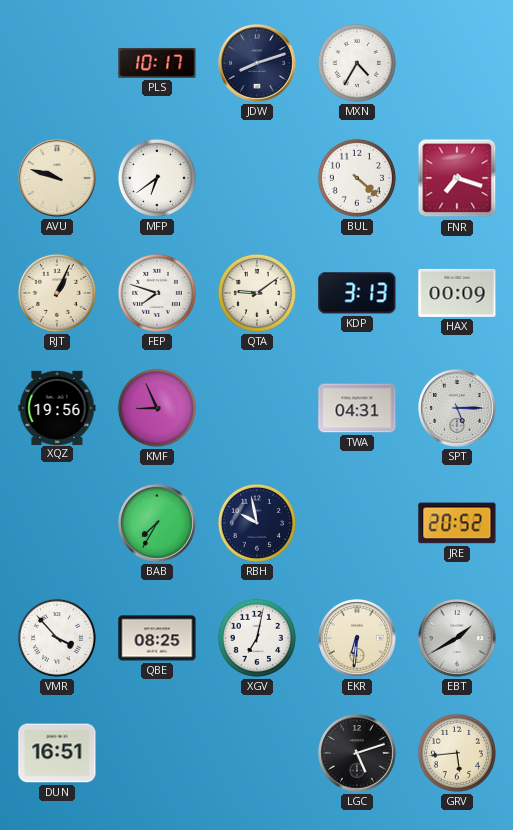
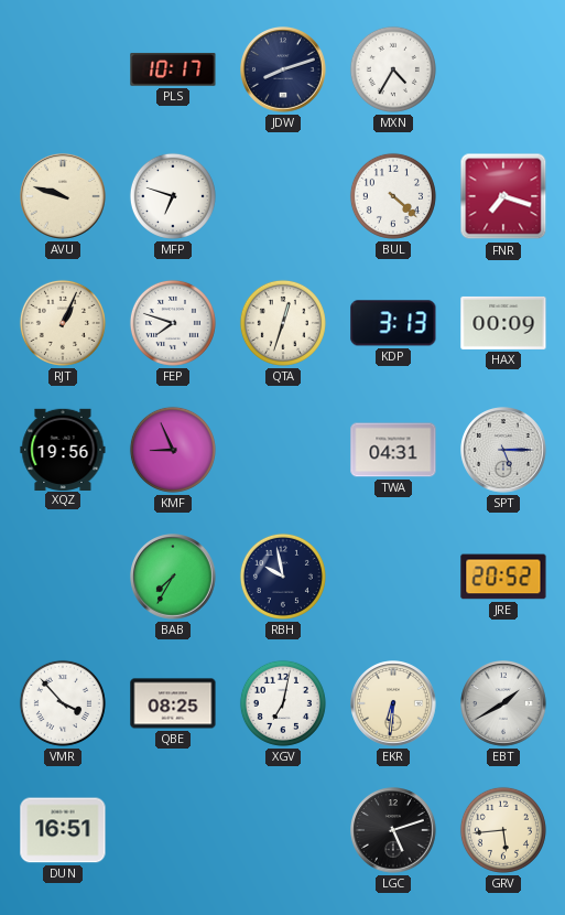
MFP: 6:39 -> 6:48 (173, 196)
QTA: 9:09 -> 12:33 (283, 323)
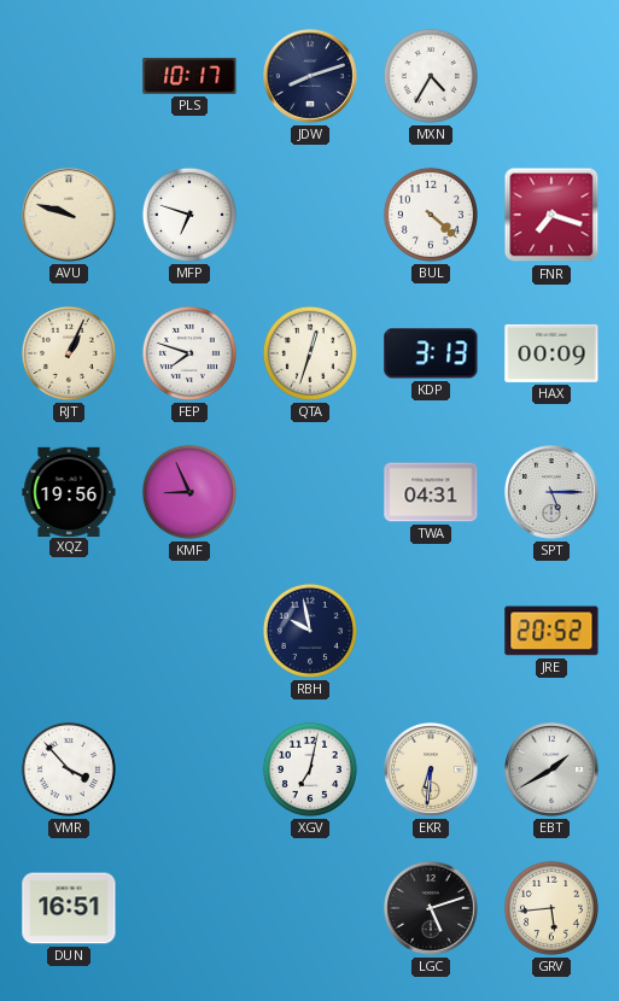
BAB: 7:35 -> none (174, 578)
QBE: 08:25 -> none (173, 703)
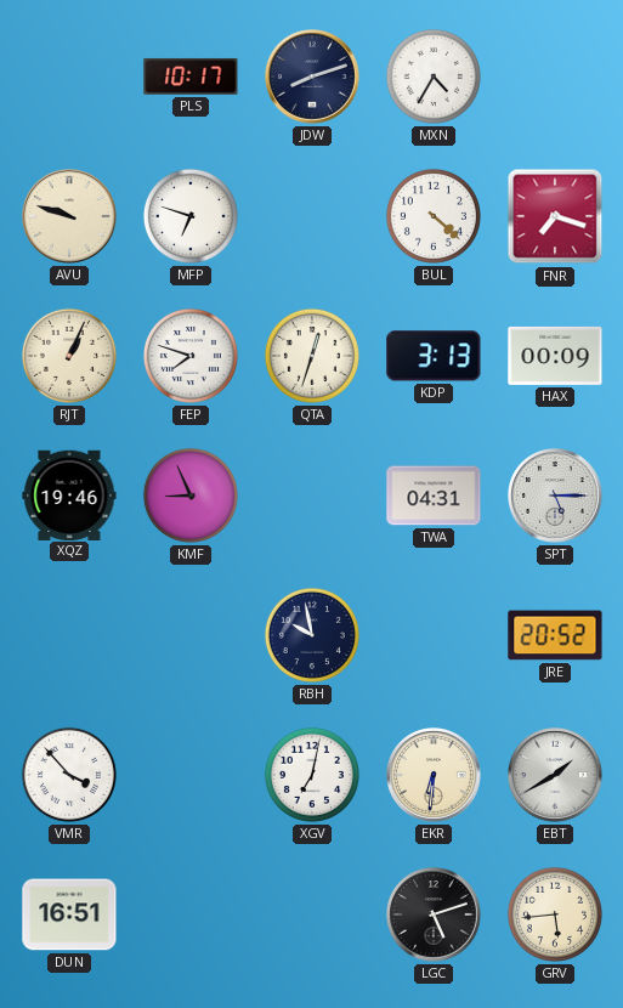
XQZ: 19:56 -> 19:46 (69, 494)
